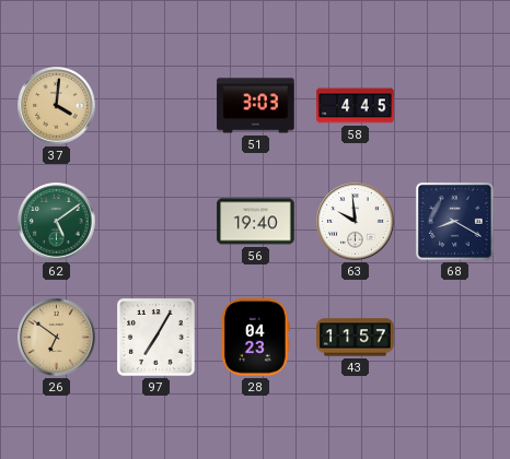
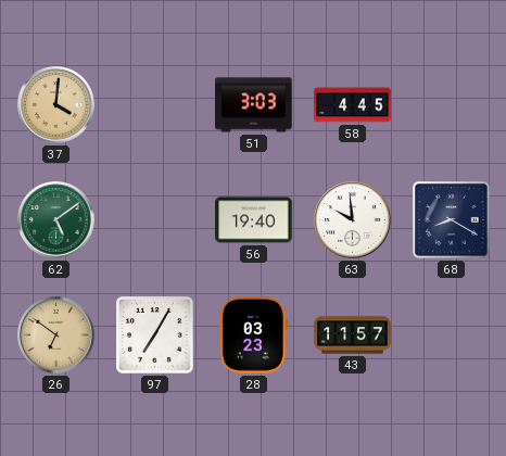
28: 04:23 -> 03:23 (253, 335)
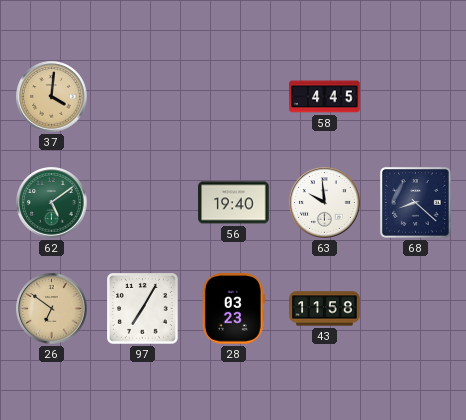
51: 3:03 -> none (254, 105)
68: 8:20 -> 8:22 (415, 202)
43: 11:57 -> 11:58 (325, 309)
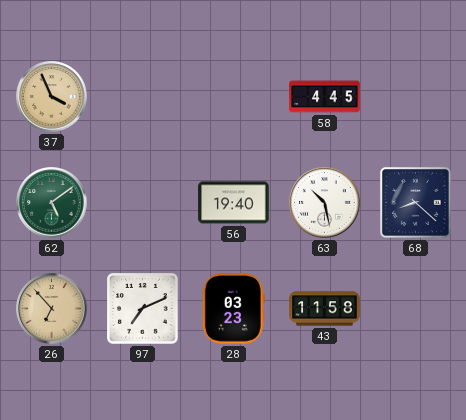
37: 4:01 -> 3:56 (52, 97)
63: 9:59 -> 10:28 (325, 203)
26: 6:51 -> 6:53 (52, 309)
97: 7:05 -> 7:11 (143, 309)
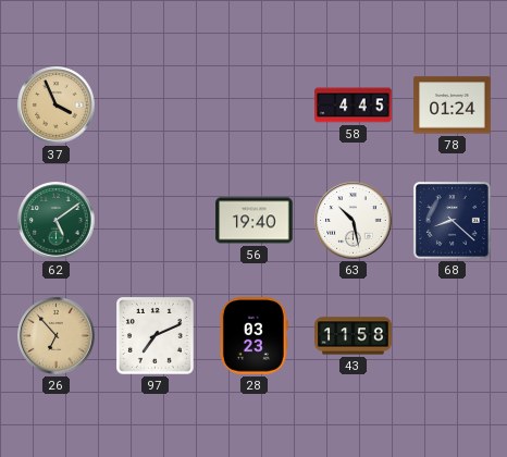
78: none -> 01:24 (453, 106)
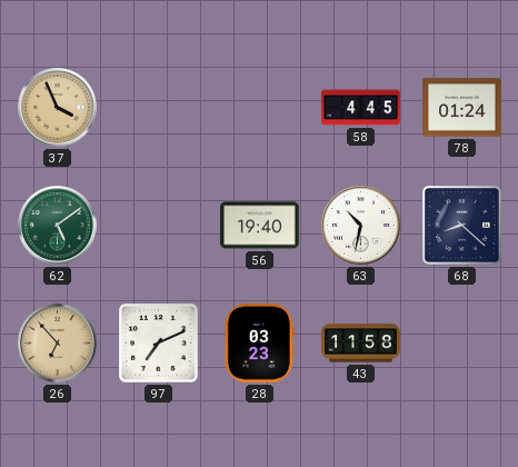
63: 10:28 -> 10:32 (361, 226)
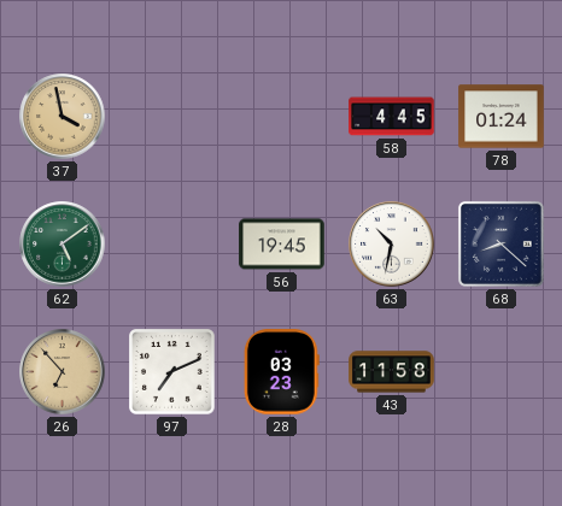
37: 3:56 -> 3:58 (63, 117)
56: 19:40 -> 19:45 (282, 245)
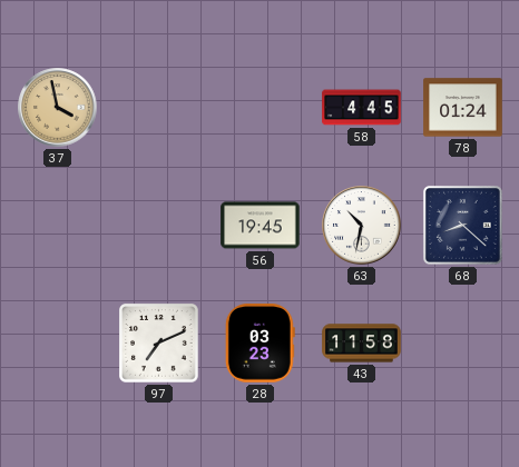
62: 5:09 -> none (63, 245)
26: 6:53 -> none (63, 372)
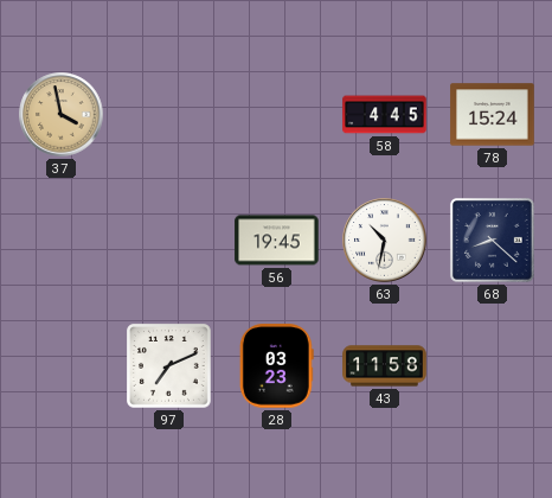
78: 01:24 -> 15:24 (493, 115)
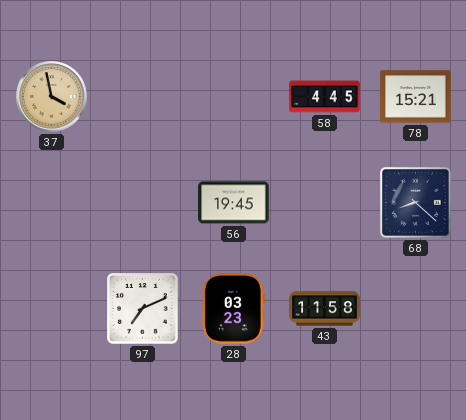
78: 15:24 -> 15:21 (416, 97)
63: 10:32 -> none (385, 241)
